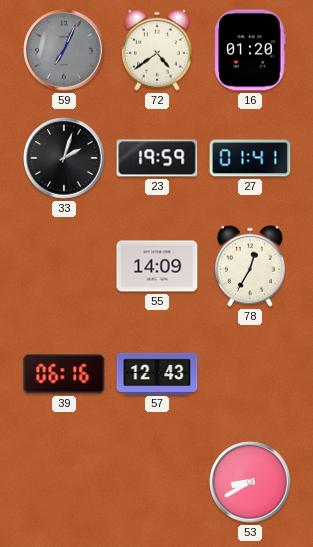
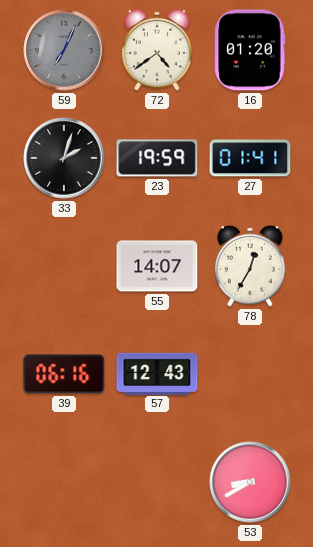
55: 14:09 -> 14:07 (157, 266)
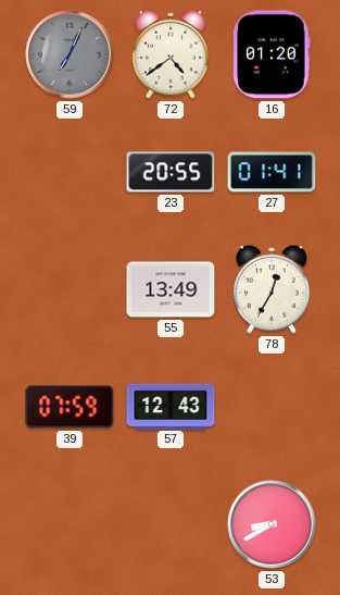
33: 2:03 -> none (64, 158)
23: 19:59 -> 20:55 (171, 172)
55: 14:07 -> 13:49 (171, 289)
39: 06:16 -> 07:59 (70, 407)
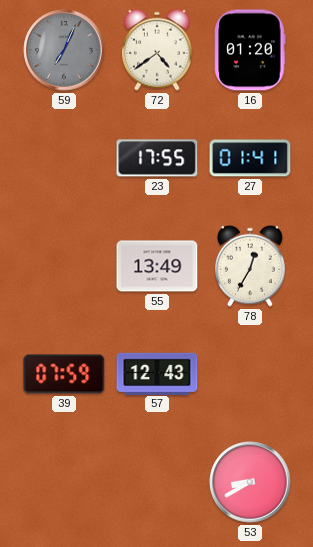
23: 20:55 -> 17:55 (157, 158)
